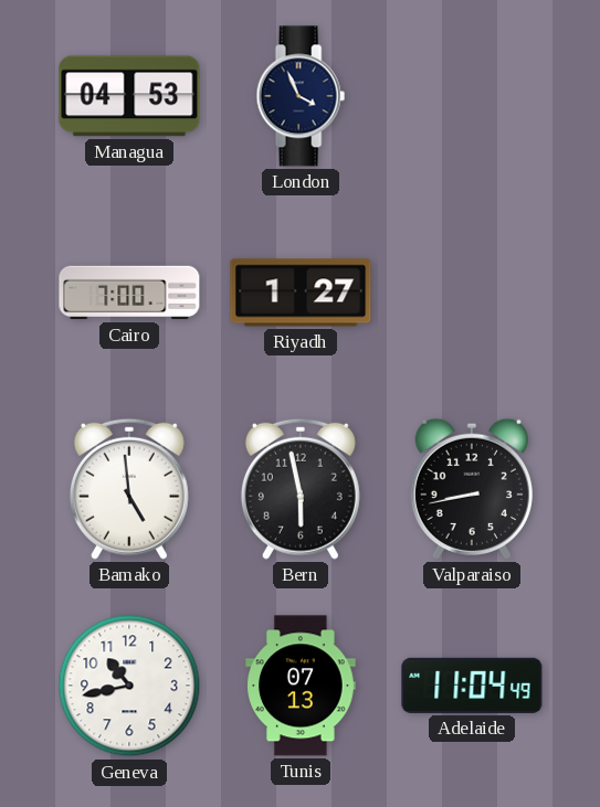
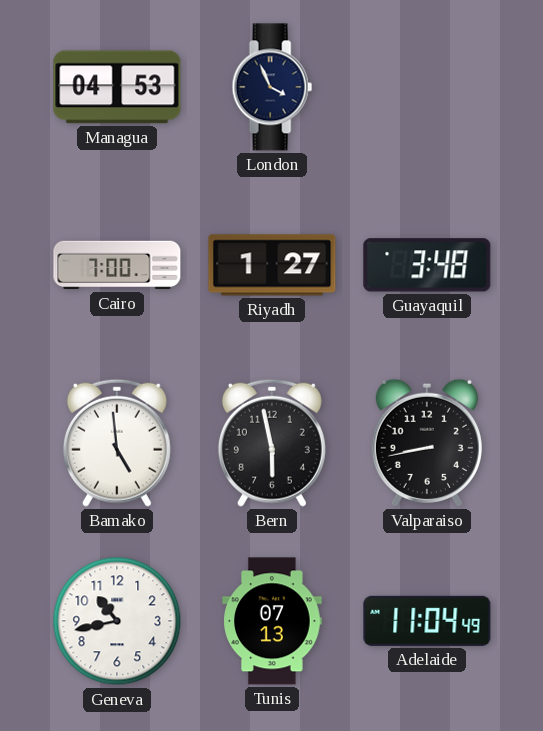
Guayaquil: none -> 3:48 (427, 265)
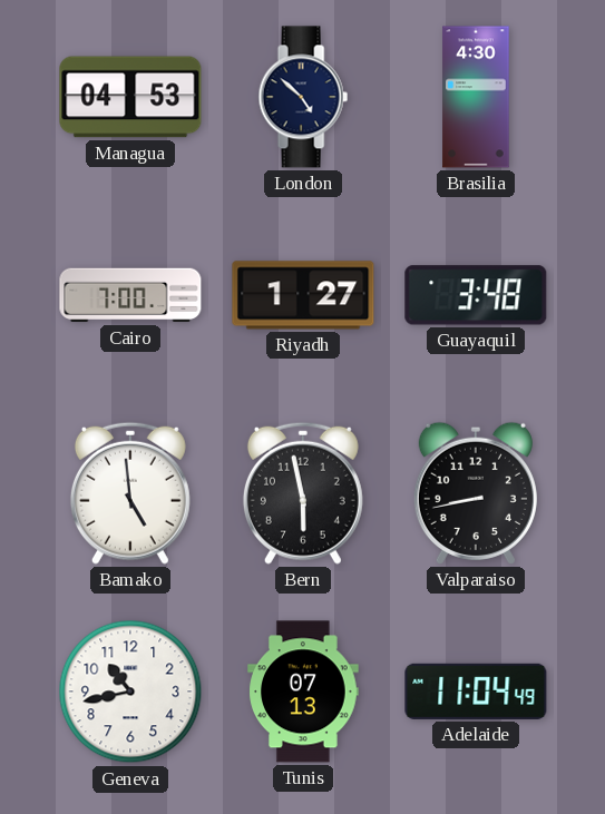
London: 3:56 -> 4:52 (303, 97)
Brasilia: none -> 4:30 (476, 97)
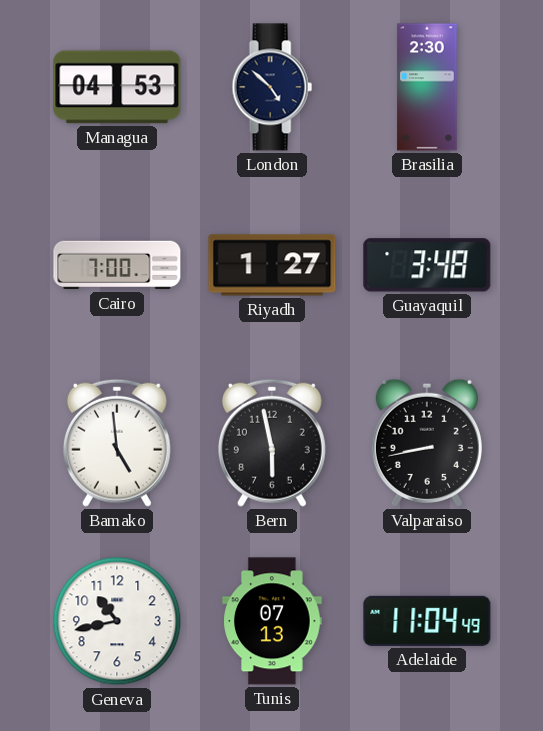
Brasilia: 4:30 -> 2:30 (427, 87)
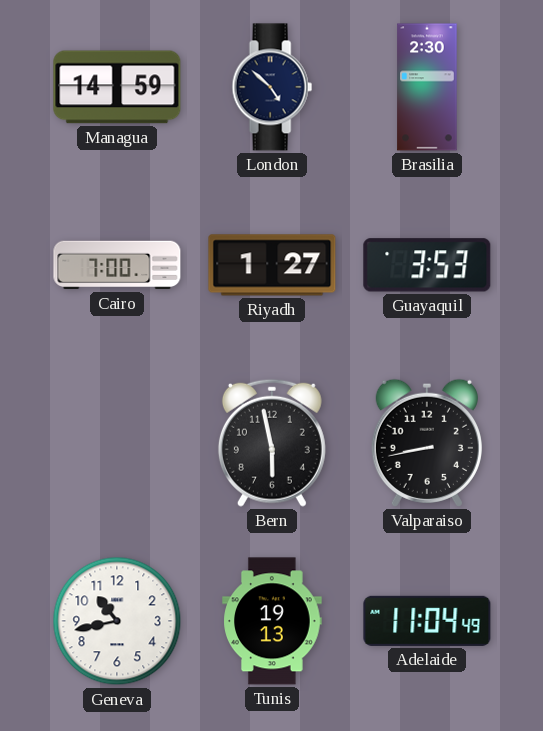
Managua: 04:53 -> 14:59 (117, 87)
Guayaquil: 3:48 -> 3:53 (427, 265)
Bamako: 4:59 -> none (117, 443)
Tunis: 07:13 -> 19:13 (272, 621)
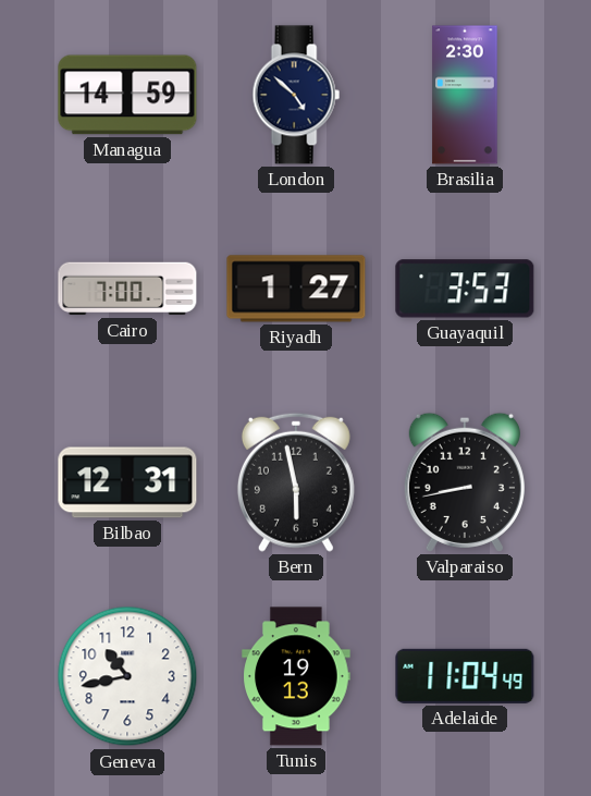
Bilbao: none -> 12:31 (127, 482)
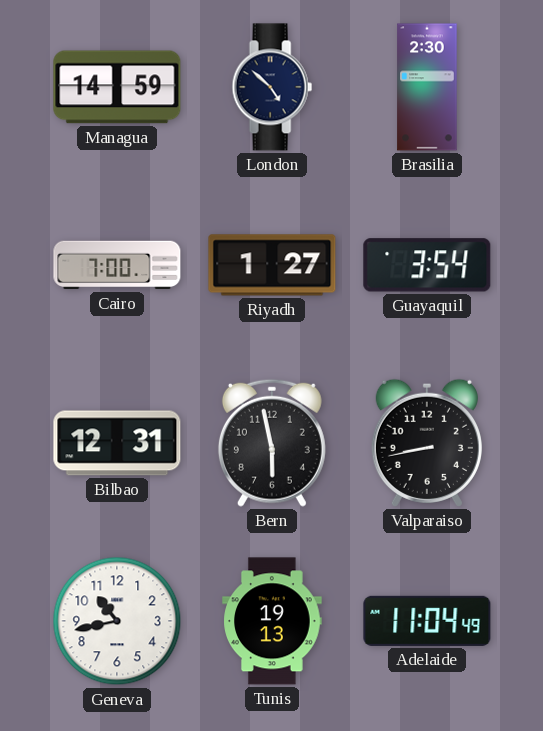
Guayaquil: 3:53 -> 3:54 (427, 265)
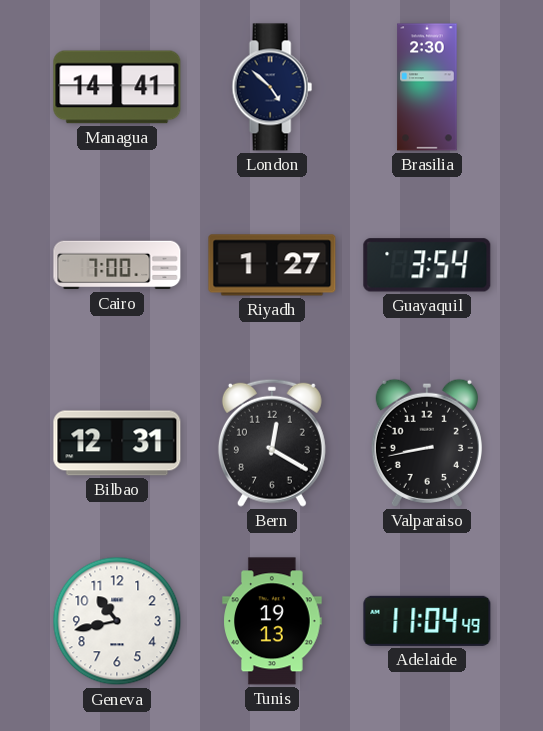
Managua: 14:59 -> 14:41 (117, 87)
Bern: 5:58 -> 12:20 (272, 443)
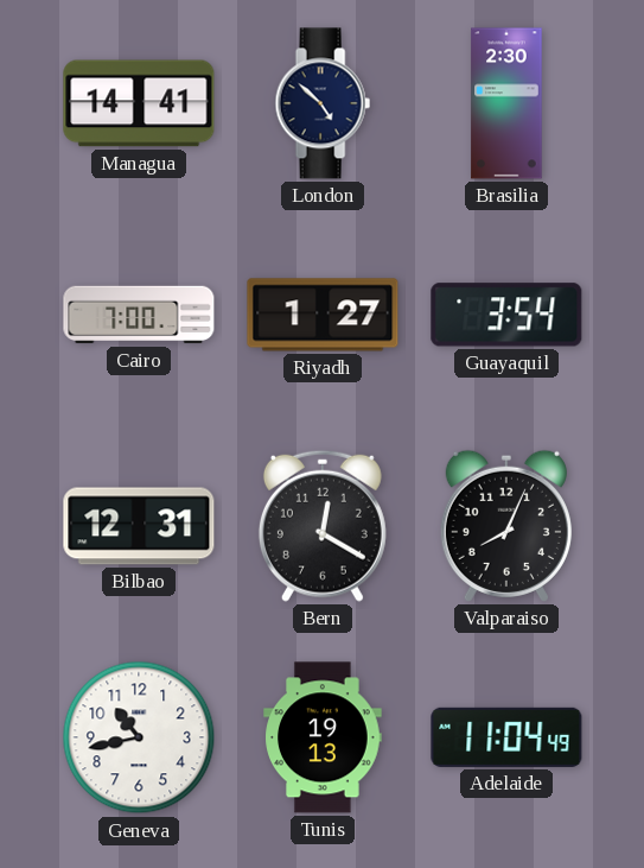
Valparaiso: 8:43 -> 8:04 (506, 526)
